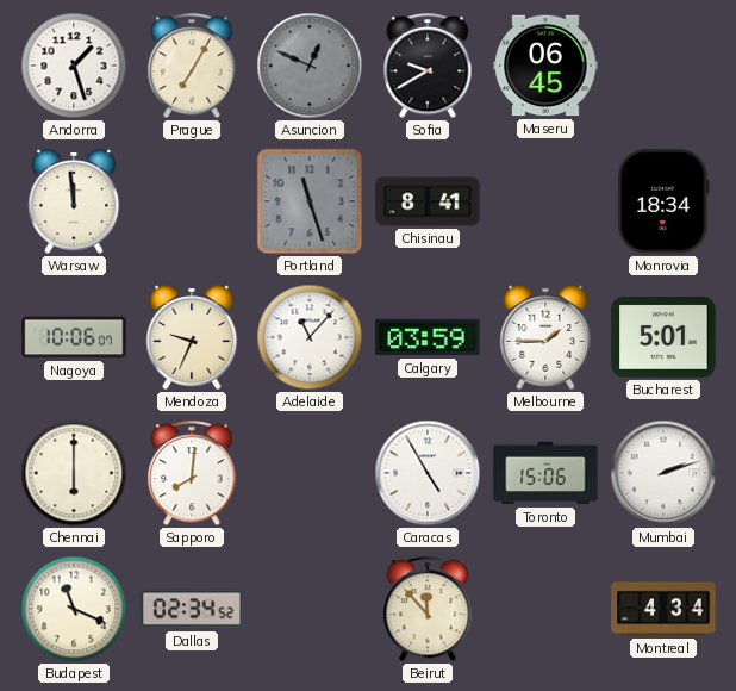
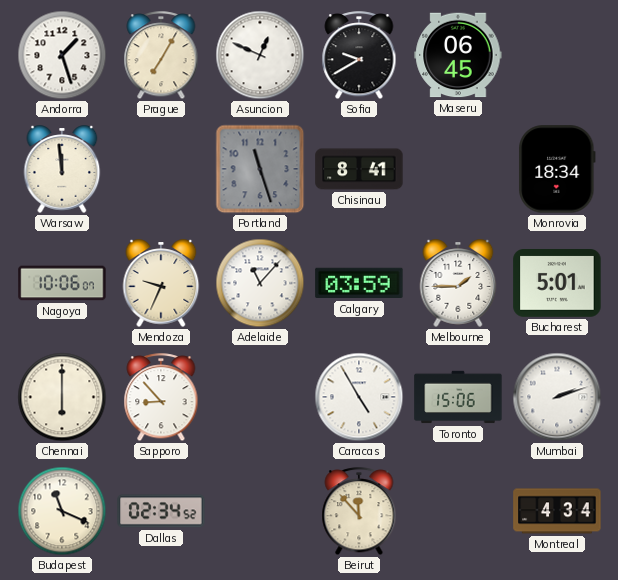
Asuncion dial: grey -> white (260, 55)
Sapporo: 8:01 -> 8:53 (161, 398)
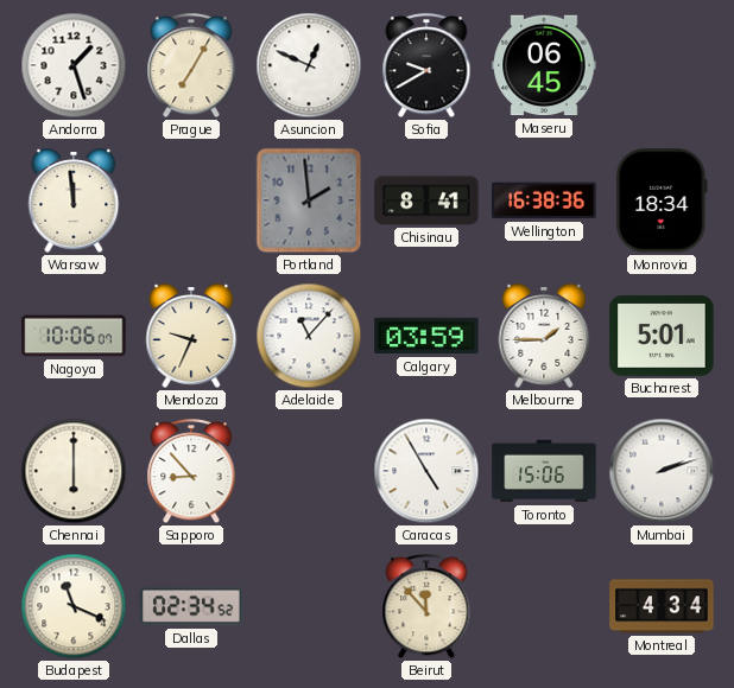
Portland: 11:27 -> 1:59 (309, 200)
Wellington: none -> 16:38 (544, 200)
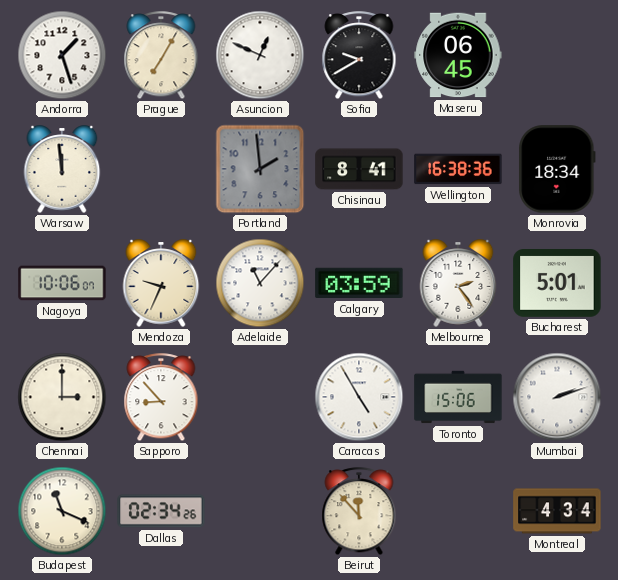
Melbourne: 1:45 -> 2:24 (458, 283)
Chennai: 6:00 -> 3:00 (62, 397)
Dallas: 02:34:52 -> 02:34:26 (161, 511)
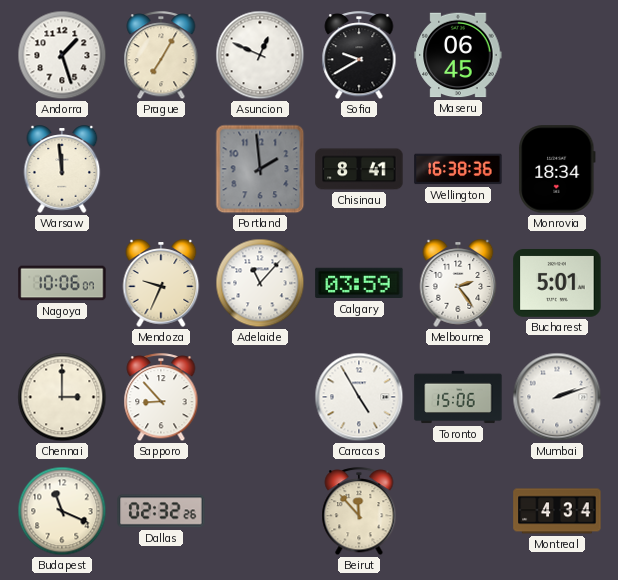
Dallas: 02:34 -> 02:32 (161, 511)
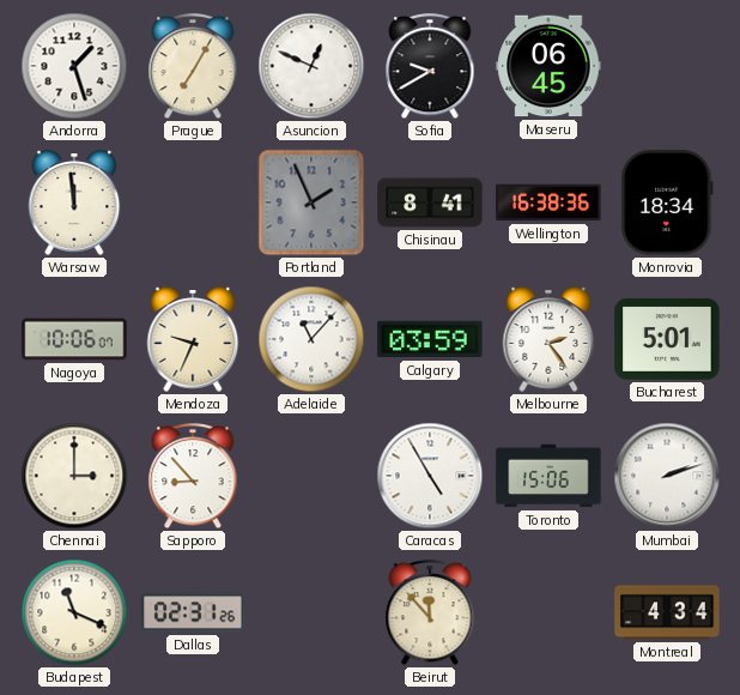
Portland: 1:59 -> 1:56 (311, 203)
Dallas: 02:32 -> 02:31 (193, 612)
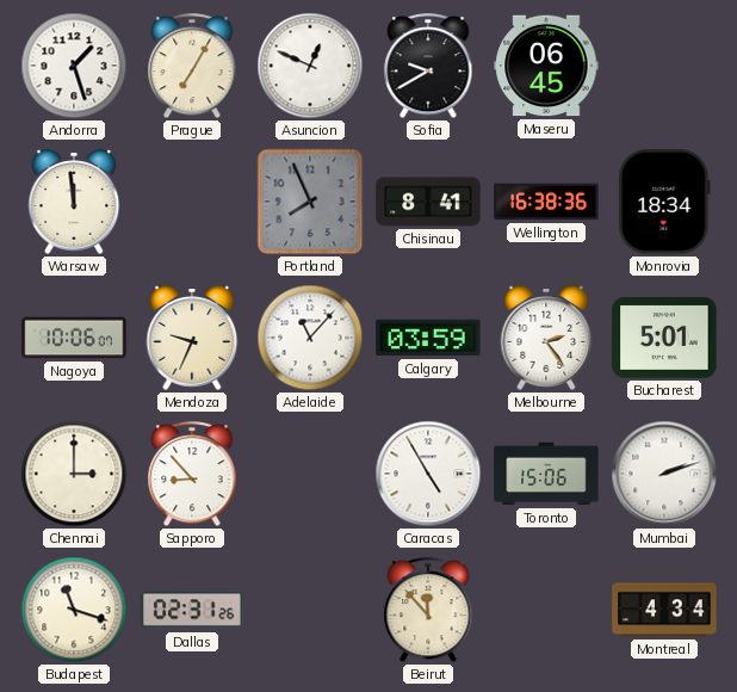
Portland: 1:56 -> 7:56 (310, 202)
Budapest: 11:19 -> 11:18 (74, 610)
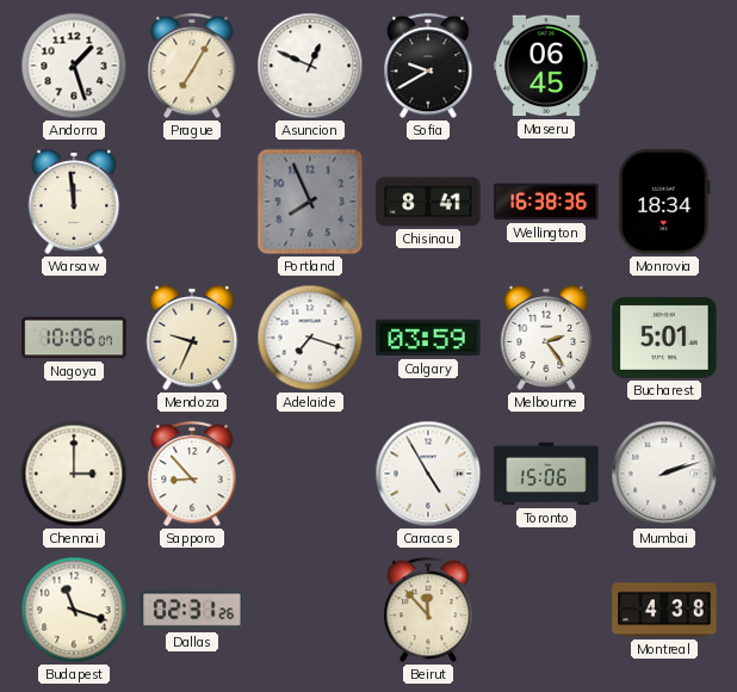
Adelaide: 11:07 -> 7:18 (310, 338)
Montreal: 4:34 -> 4:38 (664, 610)
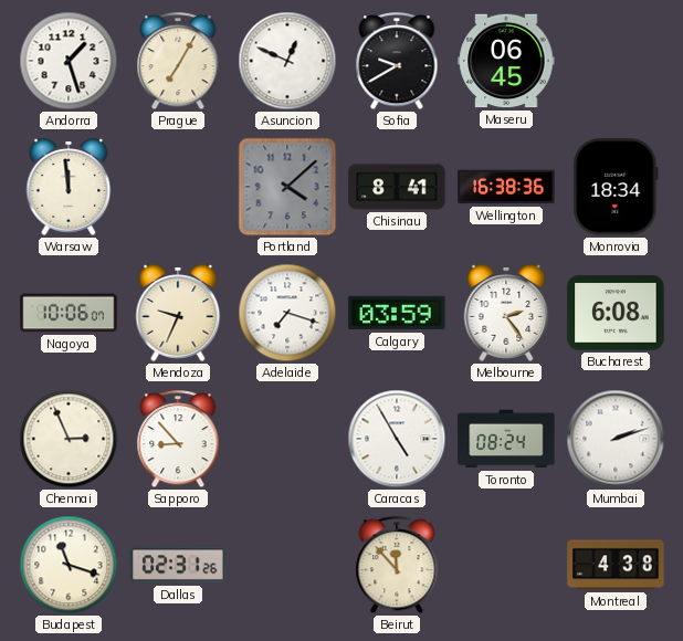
Portland: 7:56 -> 4:08 (287, 187)
Bucharest: 5:01 -> 6:08 (616, 314)
Chennai: 3:00 -> 2:56 (69, 439)
Toronto: 15:06 -> 08:24 (506, 439)
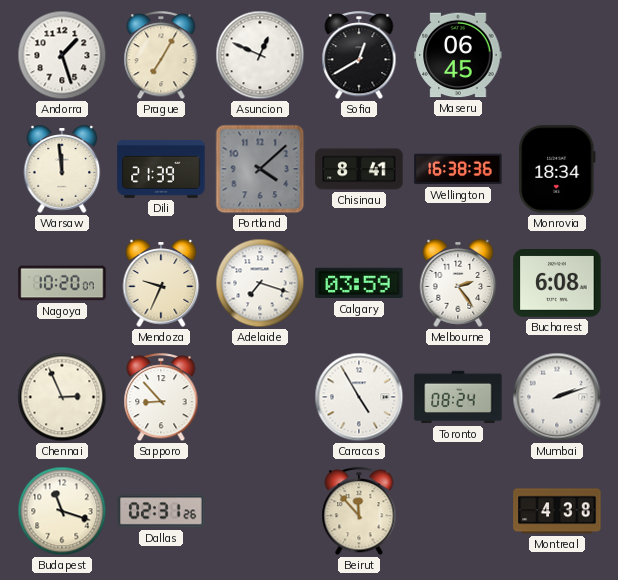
Sofia: 9:40 -> 12:40 (359, 56)
Dili: none -> 21:39 (161, 169)
Nagoya: 10:06 -> 10:20 (62, 283)
